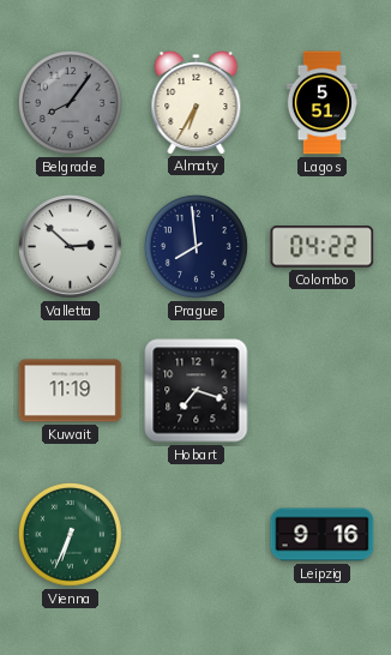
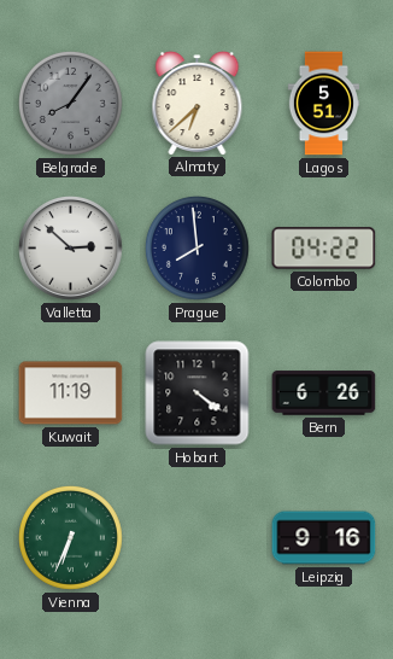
Almaty: 6:35 -> 6:38 (198, 104)
Hobart: 7:18 -> 4:21 (198, 393)
Bern: none -> 6:26 (324, 393)
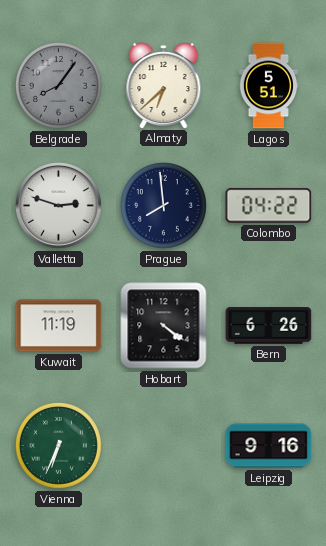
Valletta: 2:52 -> 2:48 (59, 206)
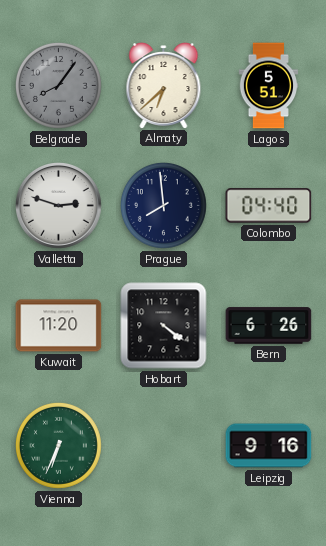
Colombo: 04:22 -> 04:40 (269, 206)
Kuwait: 11:19 -> 11:20 (59, 326)
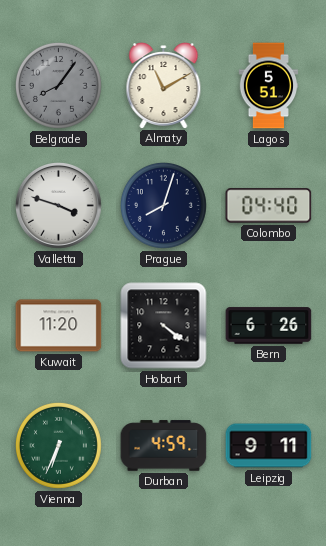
Almaty: 6:38 -> 11:10 (164, 86)
Valletta: 2:48 -> 3:48 (59, 206)
Prague: 7:59 -> 8:03 (163, 205)
Durban: none -> 4:59 (164, 446)
Leipzig: 9:16 -> 9:11 (269, 446)
